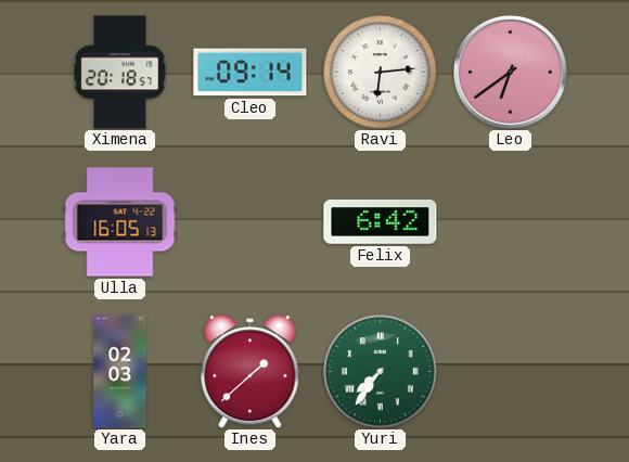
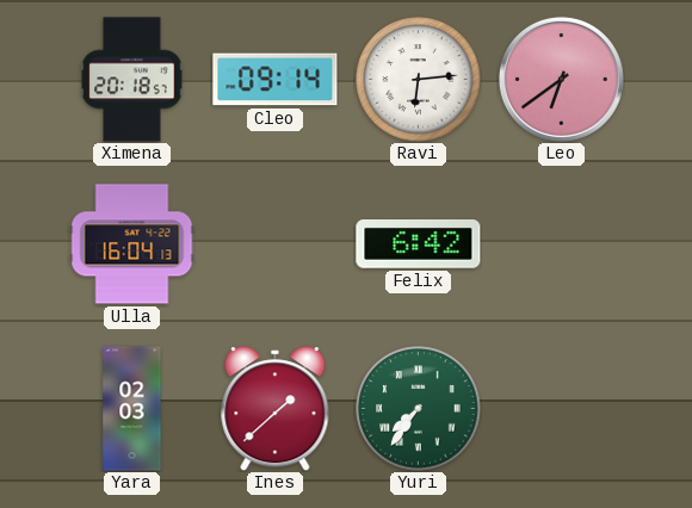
Ulla: 16:05 -> 16:04 (132, 244)
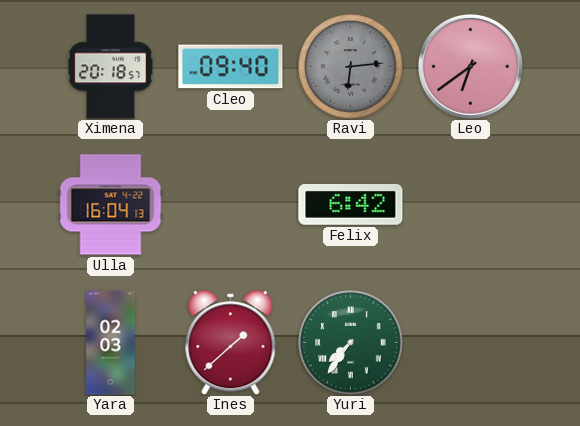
Cleo: 09:14 -> 09:40 (231, 67)
Ravi dial: white -> grey (351, 67)
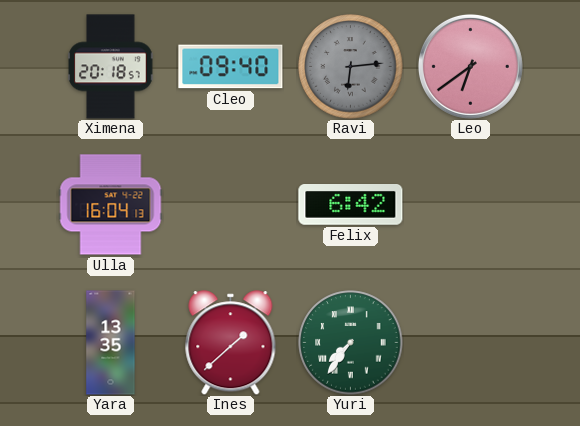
Yara: 02:03 -> 13:35 (111, 343)
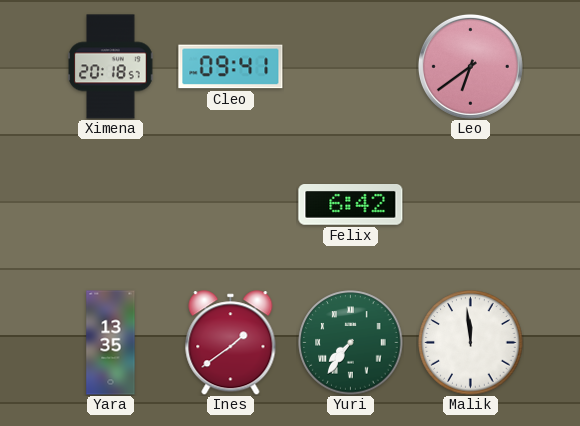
Cleo: 09:40 -> 09:41 (231, 67)
Ravi: 6:14 -> none (351, 67)
Ulla: 16:04 -> none (111, 205)
Ines: 1:38 -> 1:39 (231, 343)
Malik: none -> 11:59 (471, 343)
